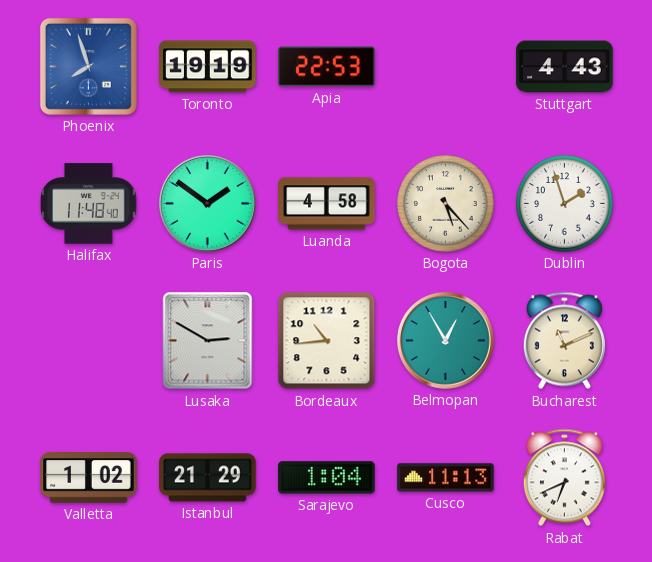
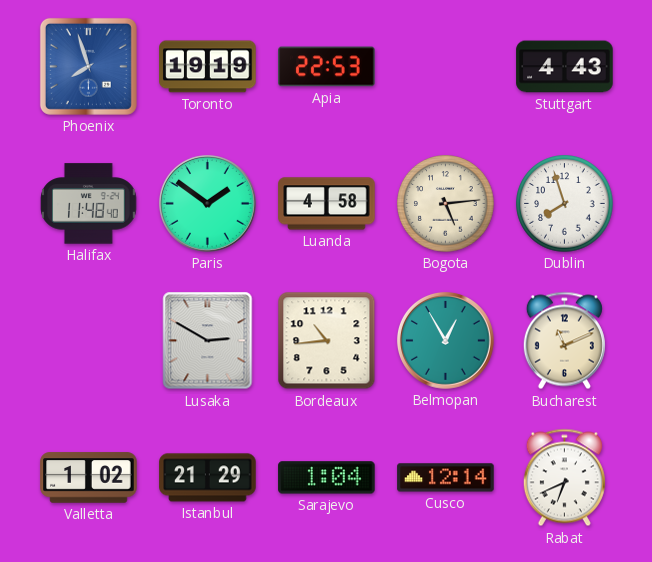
Bogota: 5:23 -> 5:14 (446, 204)
Dublin: 1:57 -> 7:57 (565, 204)
Cusco: 11:13 -> 12:14 (446, 478)
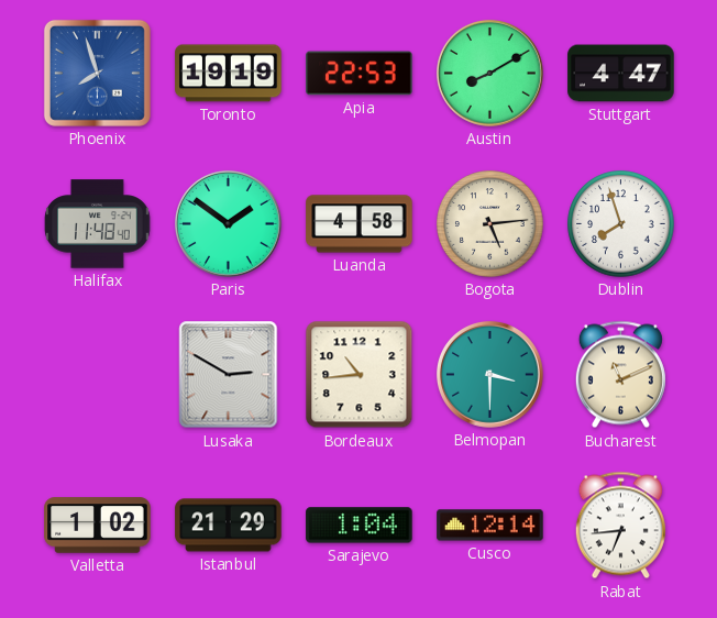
Austin: none -> 8:10 (489, 73)
Stuttgart: 4:43 -> 4:47 (621, 74)
Belmopan: 12:55 -> 3:30 (489, 374)
Rabat: 6:41 -> 6:44 (620, 526)
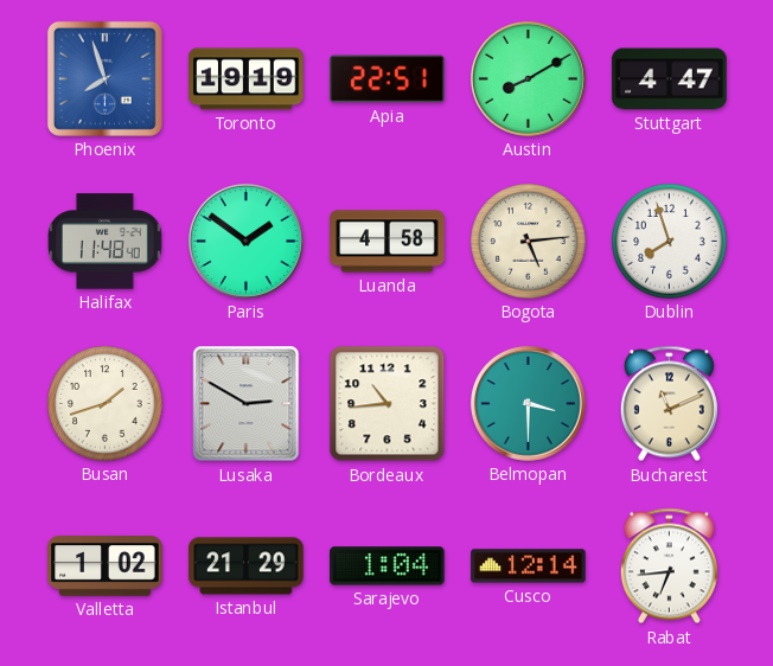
Apia: 22:53 -> 22:51 (388, 79)
Busan: none -> 1:42 (106, 404)
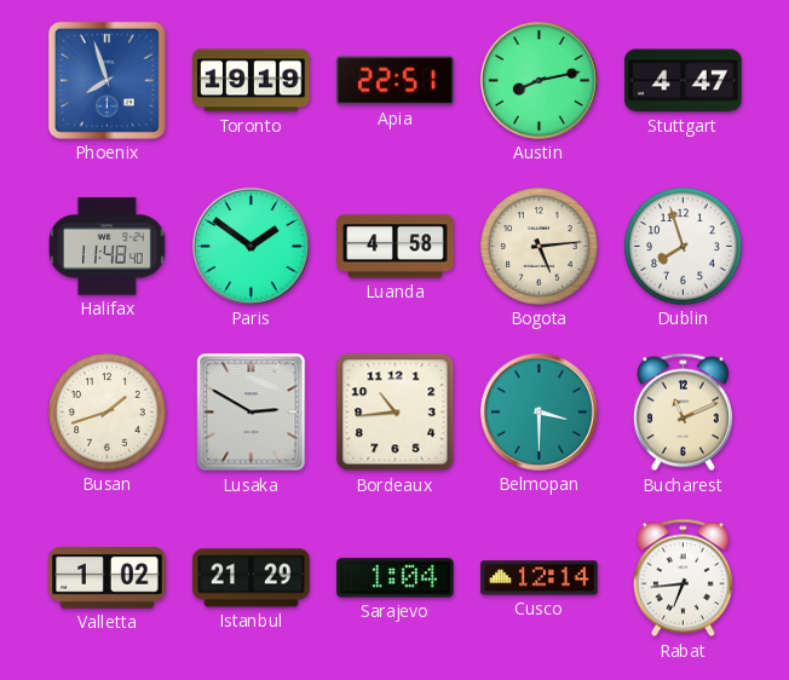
Austin: 8:10 -> 8:13 (539, 80)
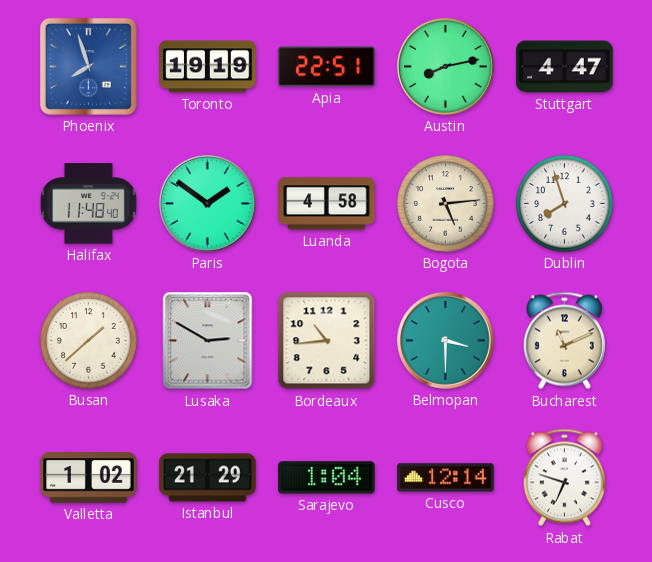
Busan: 1:42 -> 1:38 (89, 341)
Rabat: 6:44 -> 6:48 (564, 478)
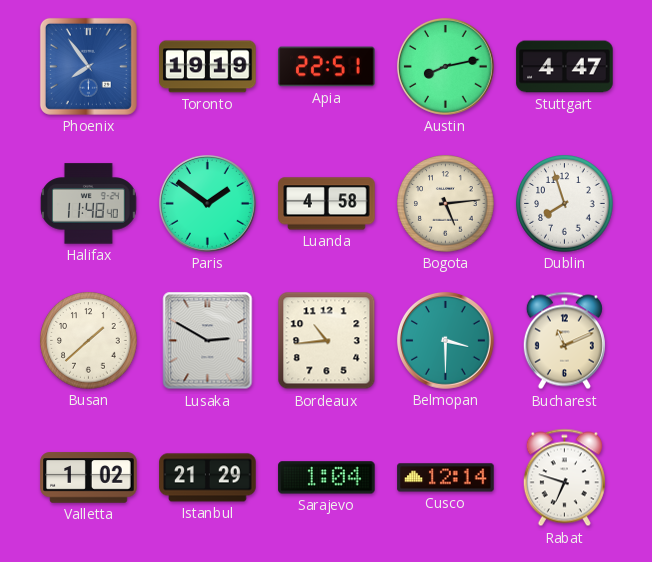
Phoenix: 7:57 -> 7:54 (88, 66)
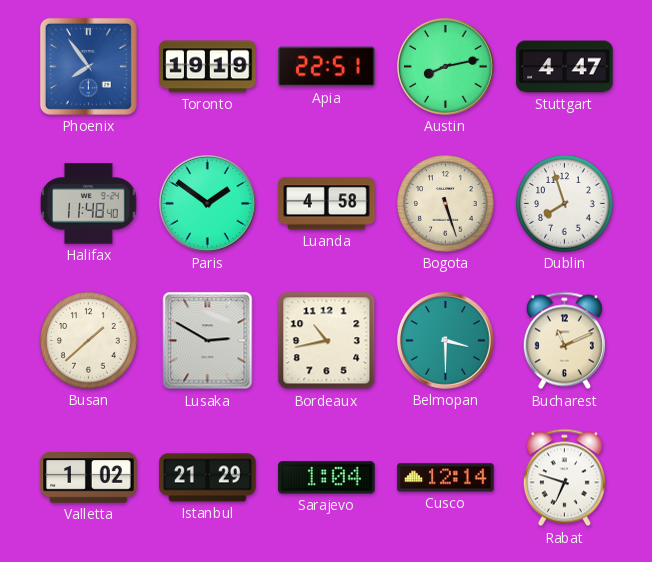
Bogota: 5:14 -> 5:27 (446, 204)
Bordeaux: 10:44 -> 10:43 (327, 341)
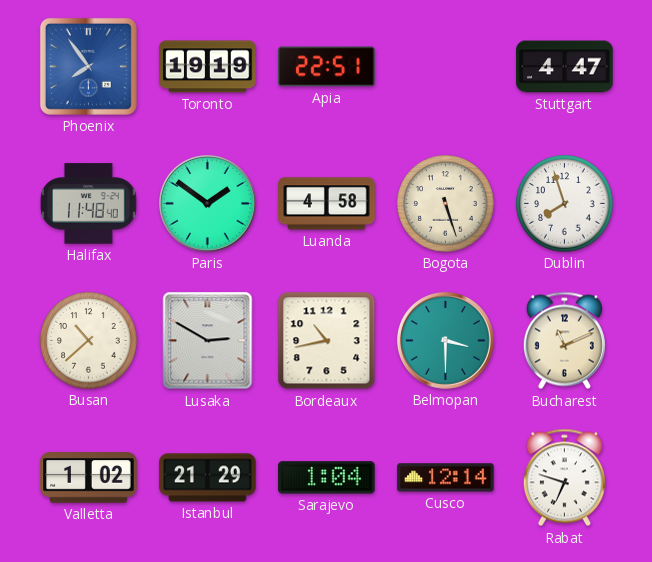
Austin: 8:13 -> none (445, 66)
Busan: 1:38 -> 10:38 (89, 341)
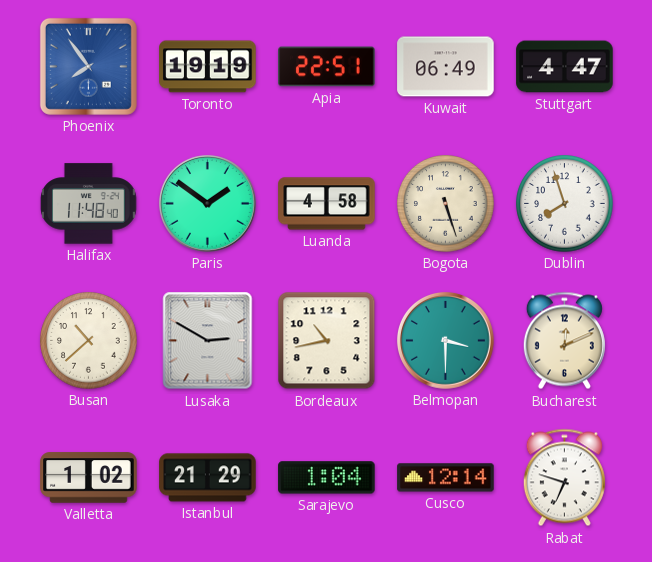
Kuwait: none -> 06:49 (446, 67)
Bucharest: 11:11 -> 12:11 (564, 341)
